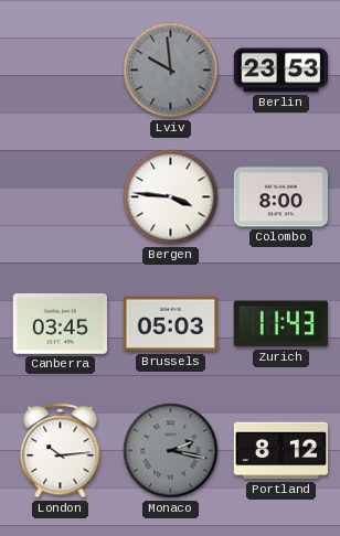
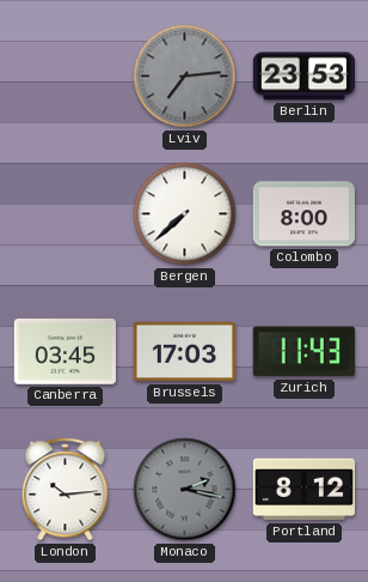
Lviv: 9:59 -> 7:14 (185, 77)
Bergen: 3:46 -> 7:38 (185, 214)
Brussels: 05:03 -> 17:03 (184, 352)
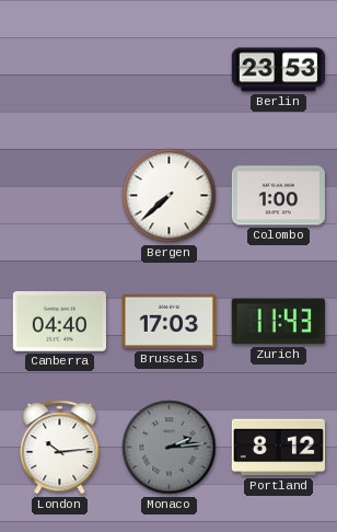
Lviv: 7:14 -> none (185, 77)
Colombo: 8:00 -> 1:00 (278, 196)
Canberra: 03:45 -> 04:40 (59, 322)
Monaco: 2:17 -> 2:14 (170, 448)
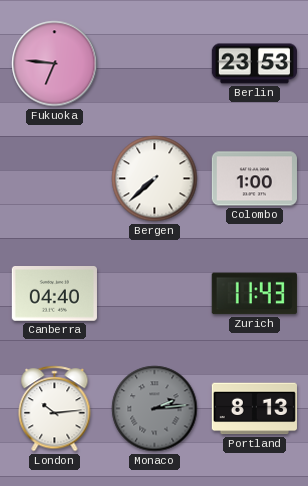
Fukuoka: none -> 6:46 (55, 64)
Brussels: 17:03 -> none (168, 322)
Portland: 8:12 -> 8:13 (254, 409)
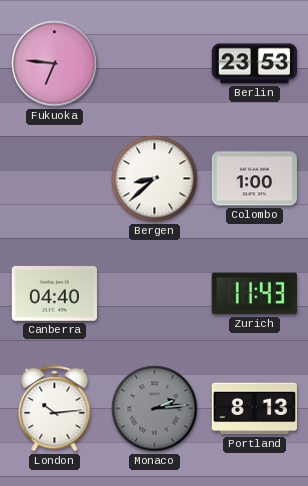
Bergen: 7:38 -> 8:38 (155, 179)
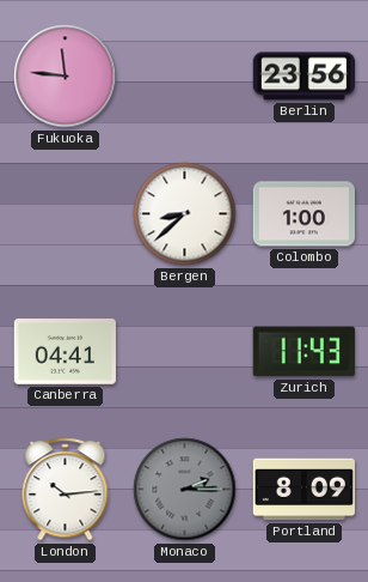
Fukuoka: 6:46 -> 11:46 (66, 77)
Berlin: 23:53 -> 23:56 (303, 77)
Canberra: 04:40 -> 04:41 (65, 352)
Monaco: 2:14 -> 2:15 (185, 490)
Portland: 8:13 -> 8:09 (303, 490)
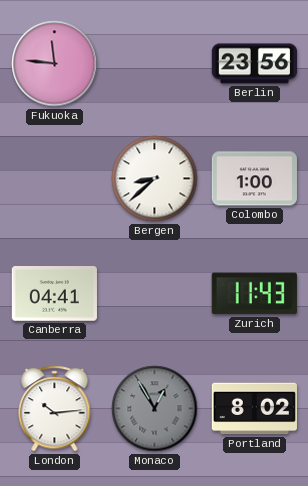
Monaco: 2:15 -> 12:55 (155, 409)
Portland: 8:09 -> 8:02 (254, 409)
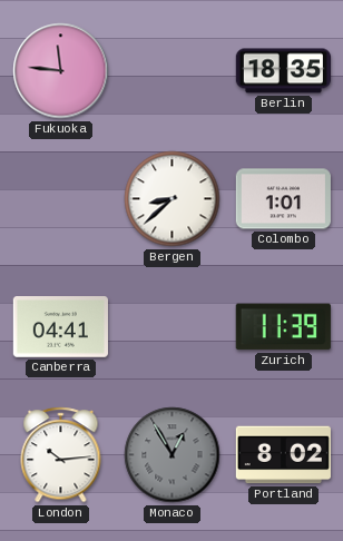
Berlin: 23:56 -> 18:35 (283, 71)
Colombo: 1:00 -> 1:01 (283, 199)
Zurich: 11:43 -> 11:39 (283, 327)
